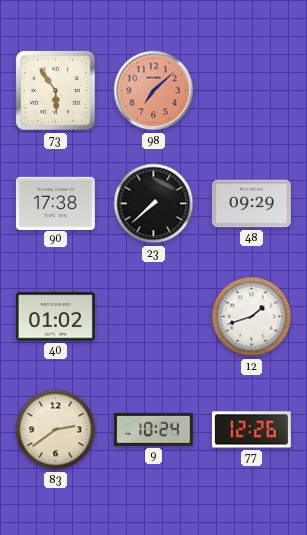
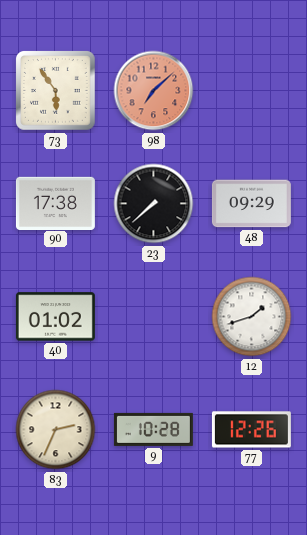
83: 2:39 -> 2:34 (56, 430)
9: 10:24 -> 10:28 (153, 429)
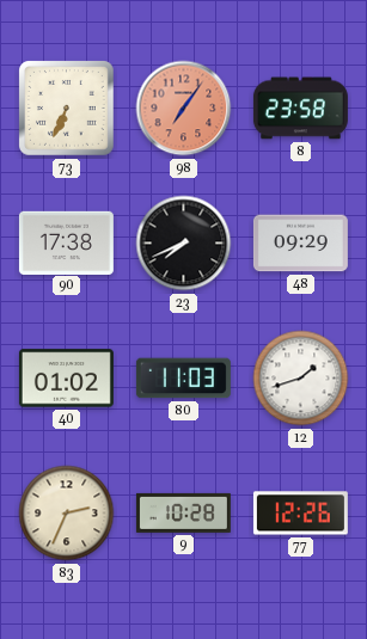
73: 5:54 -> 6:34 (67, 109)
98: 7:08 -> 7:06 (184, 109)
8: none -> 23:58 (300, 109)
23: 7:38 -> 7:41 (184, 244)
80: none -> 11:03 (183, 379)
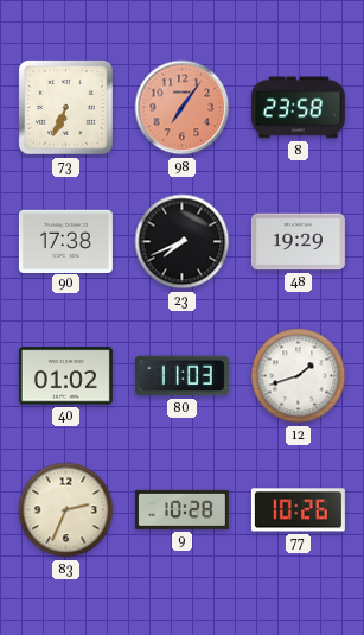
48: 09:29 -> 19:29 (298, 242)
77: 12:26 -> 10:26 (298, 510)
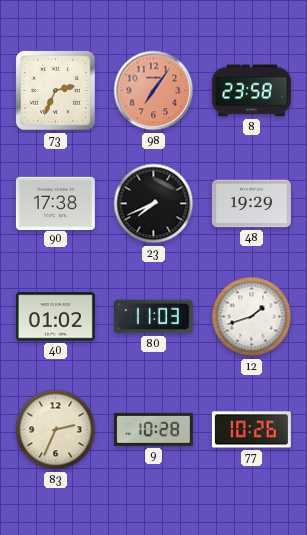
73: 6:34 -> 2:34 (56, 91)
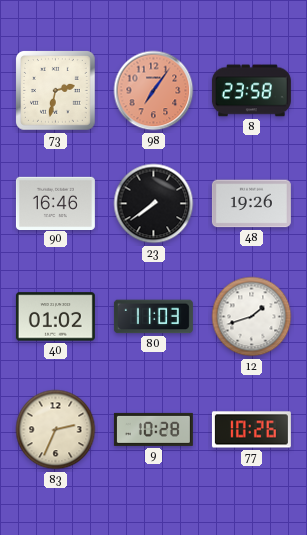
73: 2:34 -> 2:32 (56, 91)
90: 17:38 -> 16:46 (55, 203)
23: 7:41 -> 7:39 (154, 204)
48: 19:29 -> 19:26 (251, 204)
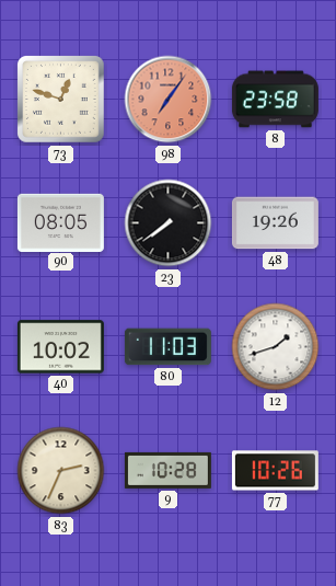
73: 2:32 -> 12:48 (61, 100)
90: 16:46 -> 08:05 (60, 222)
40: 01:02 -> 10:02 (60, 347)
